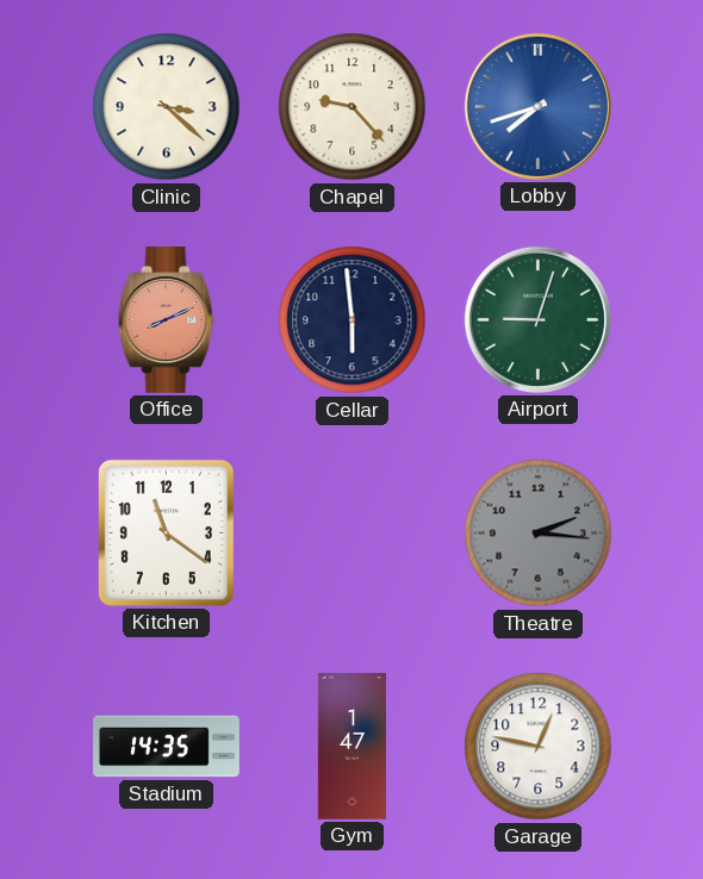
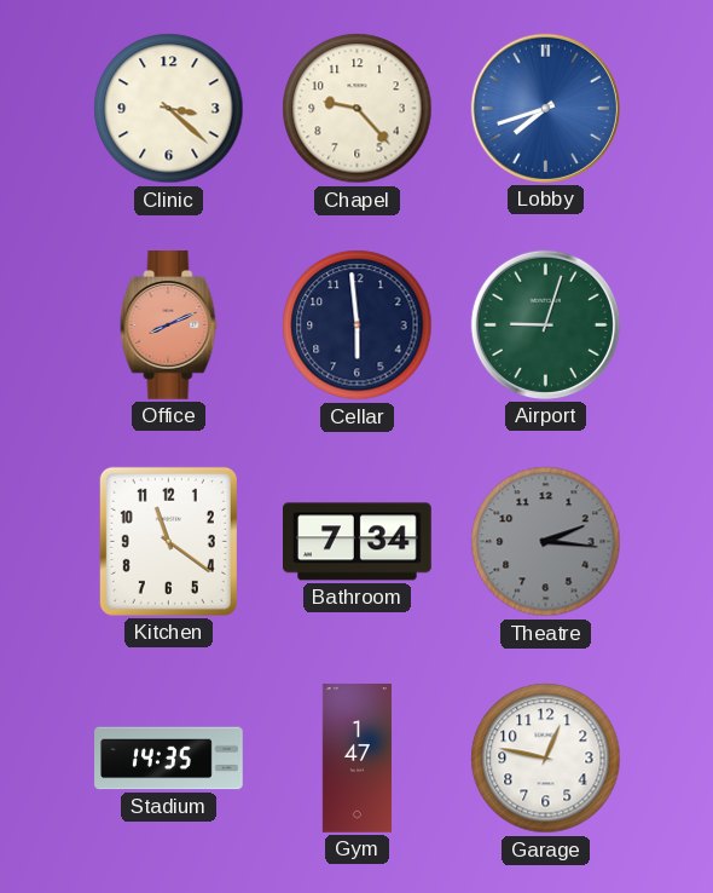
Bathroom: none -> 7:34 (358, 542)
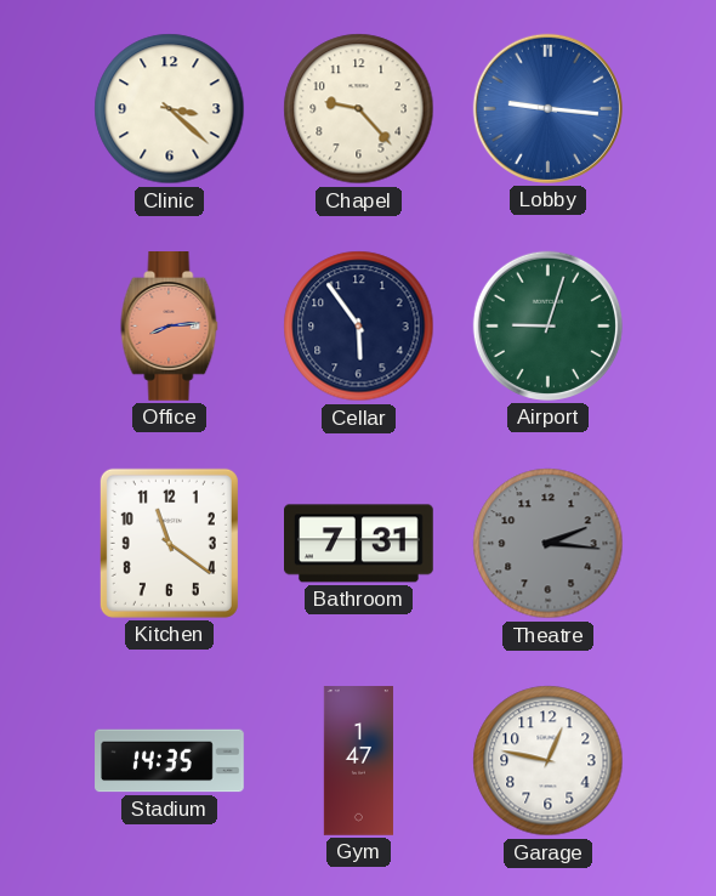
Lobby: 7:42 -> 9:16 (547, 108)
Office: 8:11 -> 8:14 (170, 327)
Cellar: 5:59 -> 5:54 (359, 327)
Bathroom: 7:34 -> 7:31 (359, 544)
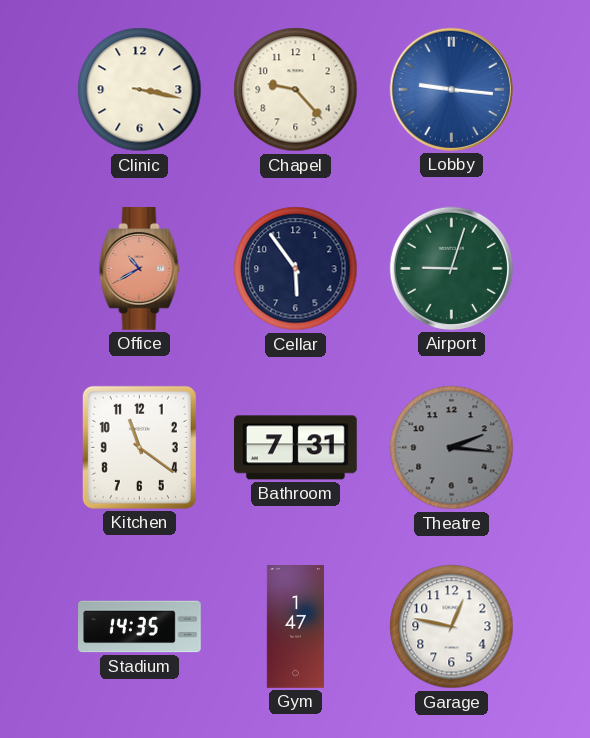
Clinic: 3:22 -> 3:17 (140, 90)
Office: 8:14 -> 10:40 (140, 269)
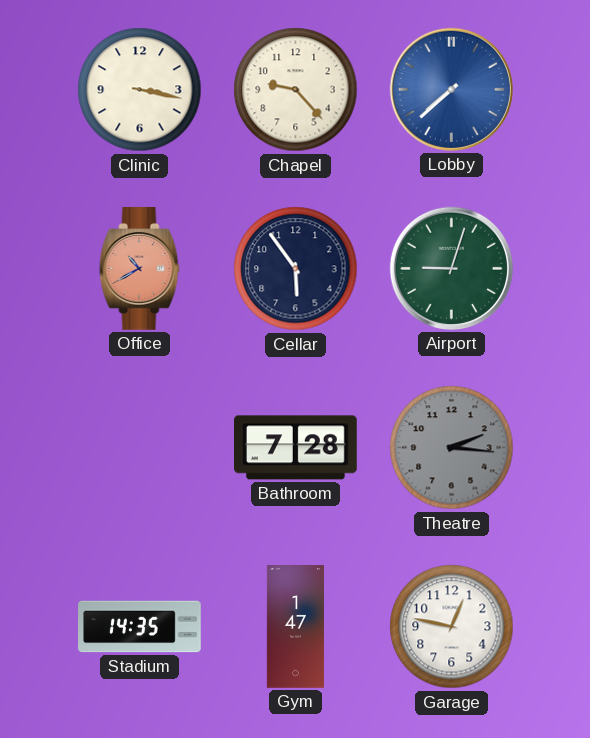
Lobby: 9:16 -> 7:38 (451, 89)
Kitchen: 11:21 -> none (139, 447)
Bathroom: 7:31 -> 7:28 (296, 448)
